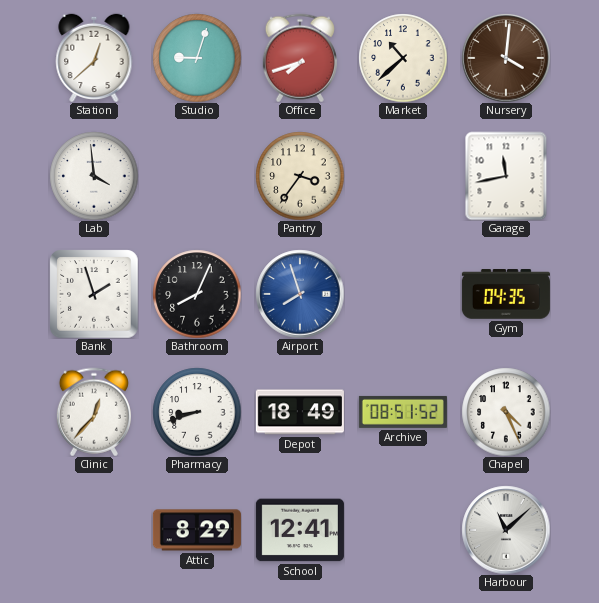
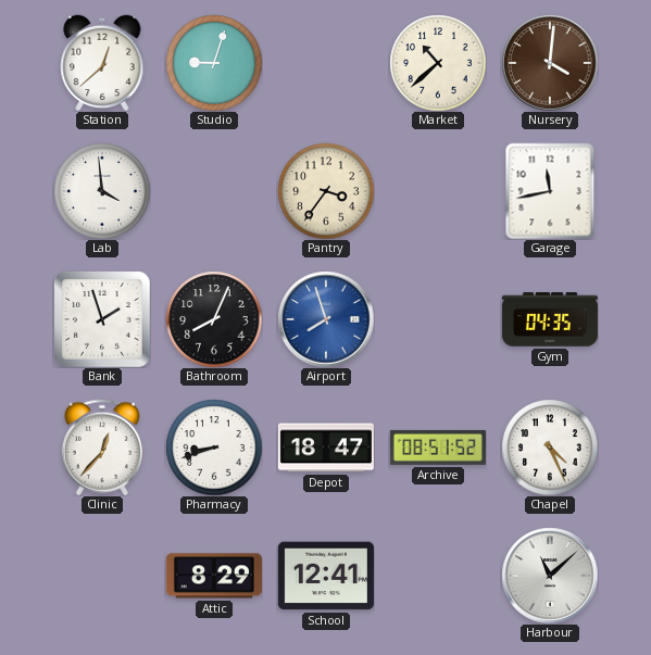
Office: 7:42 -> none (300, 58)
Depot: 18:49 -> 18:47 (326, 448)
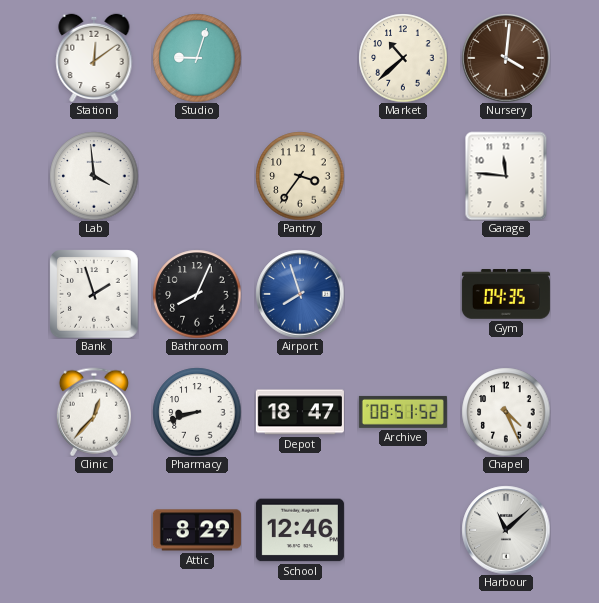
Station: 12:38 -> 12:09 (94, 58)
Garage: 11:43 -> 11:46 (506, 176)
School: 12:41 -> 12:46 (300, 530)
